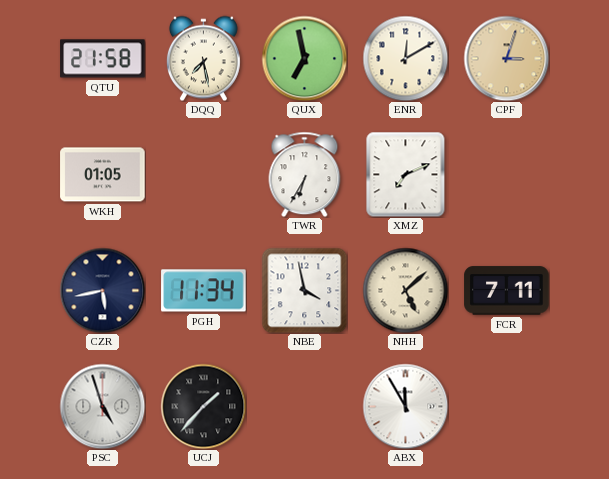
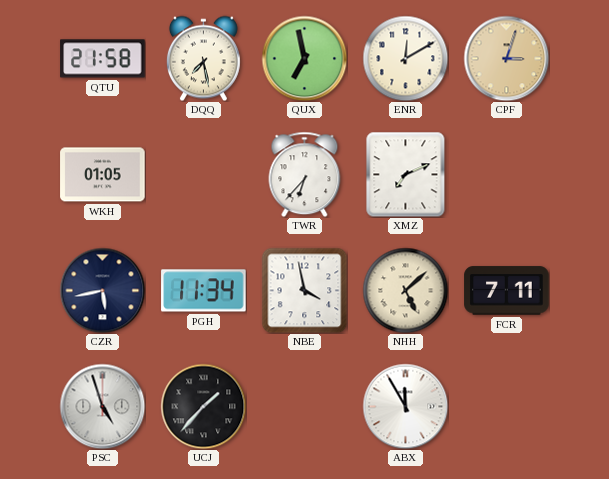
TWR: 6:35 -> 6:37 (305, 174)
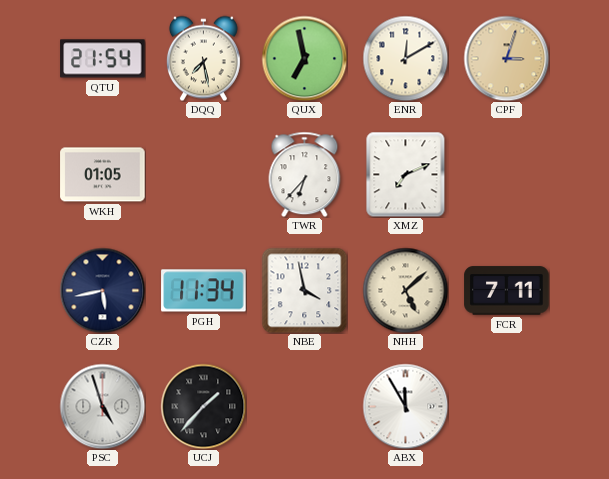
QTU: 21:58 -> 21:54 (103, 59)
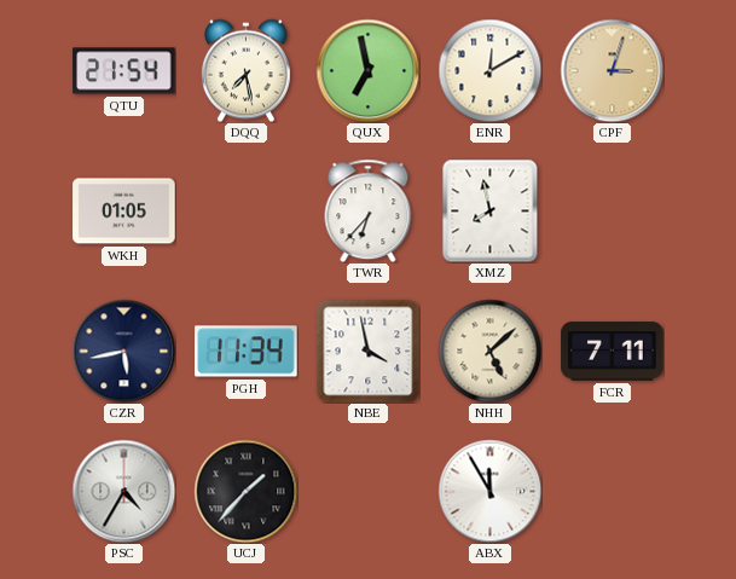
XMZ: 7:11 -> 7:58 (491, 210)
PSC: 4:57 -> 4:35 (123, 491)
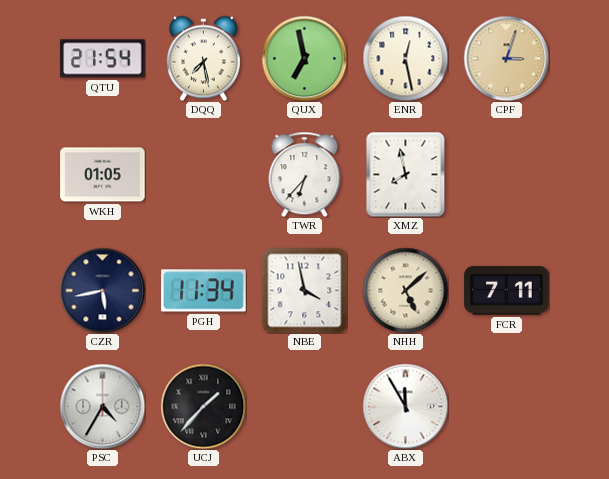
ENR: 12:10 -> 12:28 (405, 58)
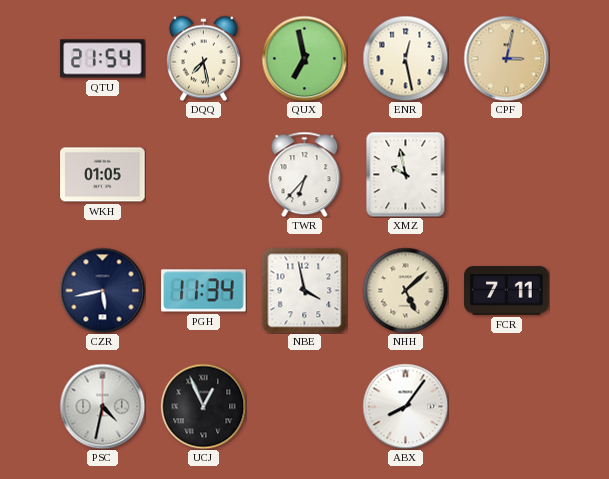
CPF: 3:03 -> 3:02 (506, 58)
XMZ: 7:58 -> 9:58 (406, 174)
PSC: 4:35 -> 4:32 (102, 406)
UCJ: 1:37 -> 12:56 (203, 406)
ABX: 11:55 -> 8:06 (405, 406)
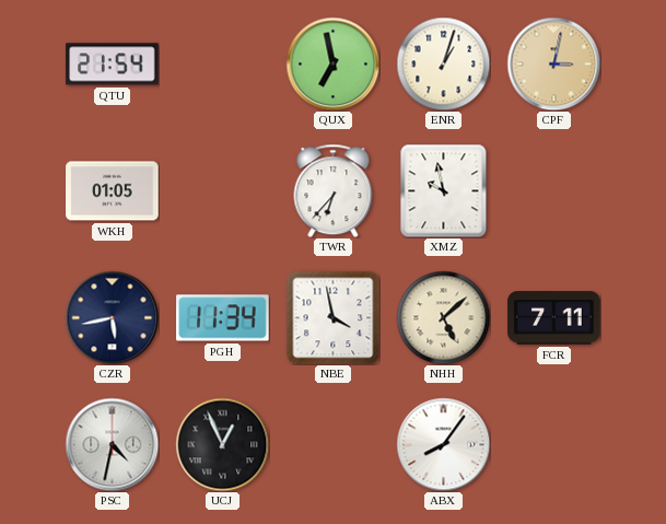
DQQ: 7:28 -> none (203, 58)
ENR: 12:28 -> 1:03 (443, 63)
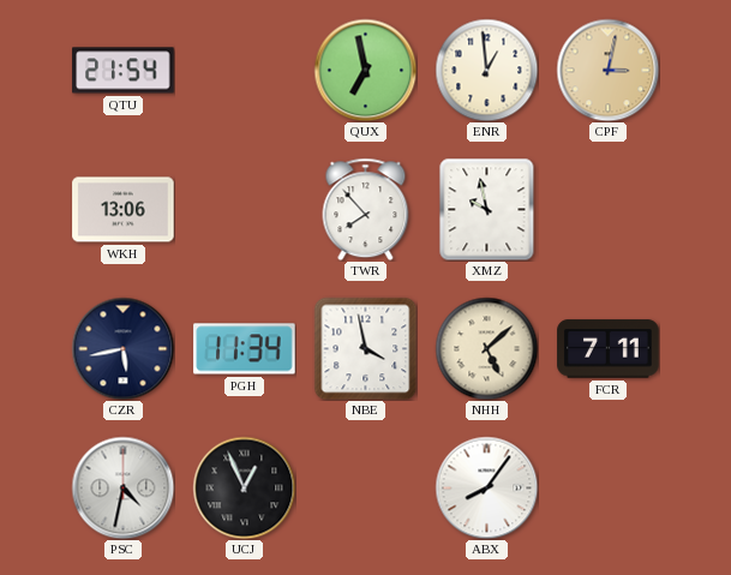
ENR: 1:03 -> 12:59 (486, 70)
WKH: 01:05 -> 13:06 (124, 210)
TWR: 6:37 -> 7:53 (366, 209)
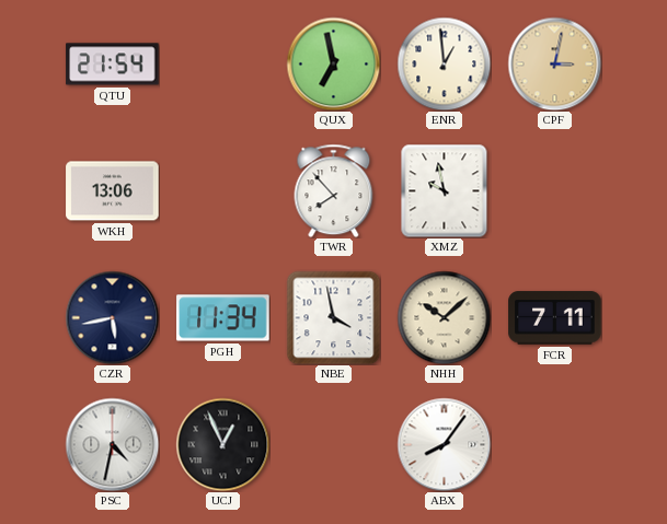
NHH: 5:08 -> 10:08 (444, 317)
